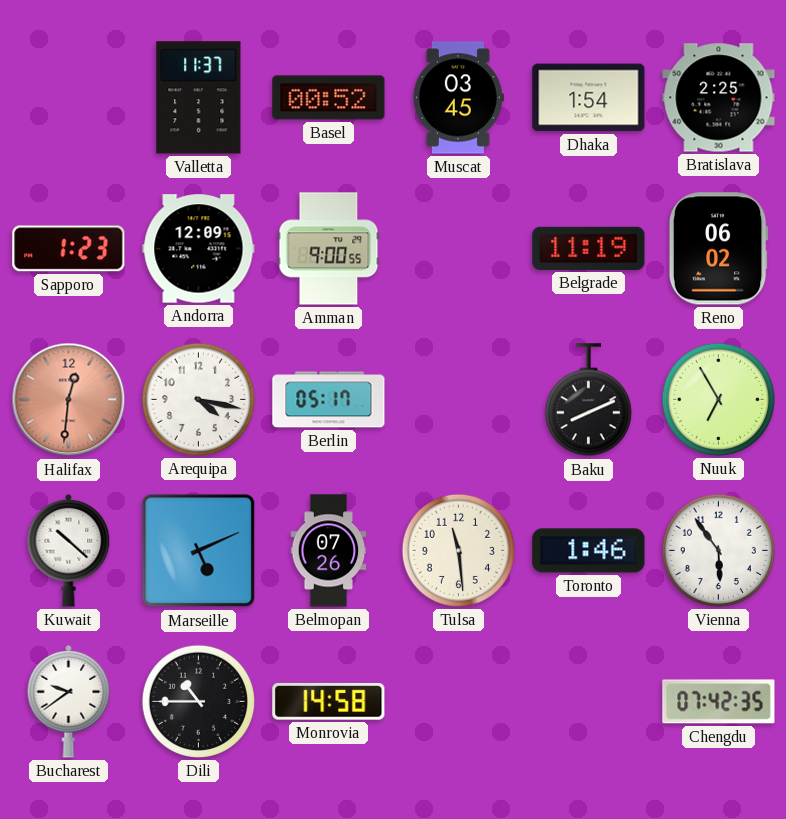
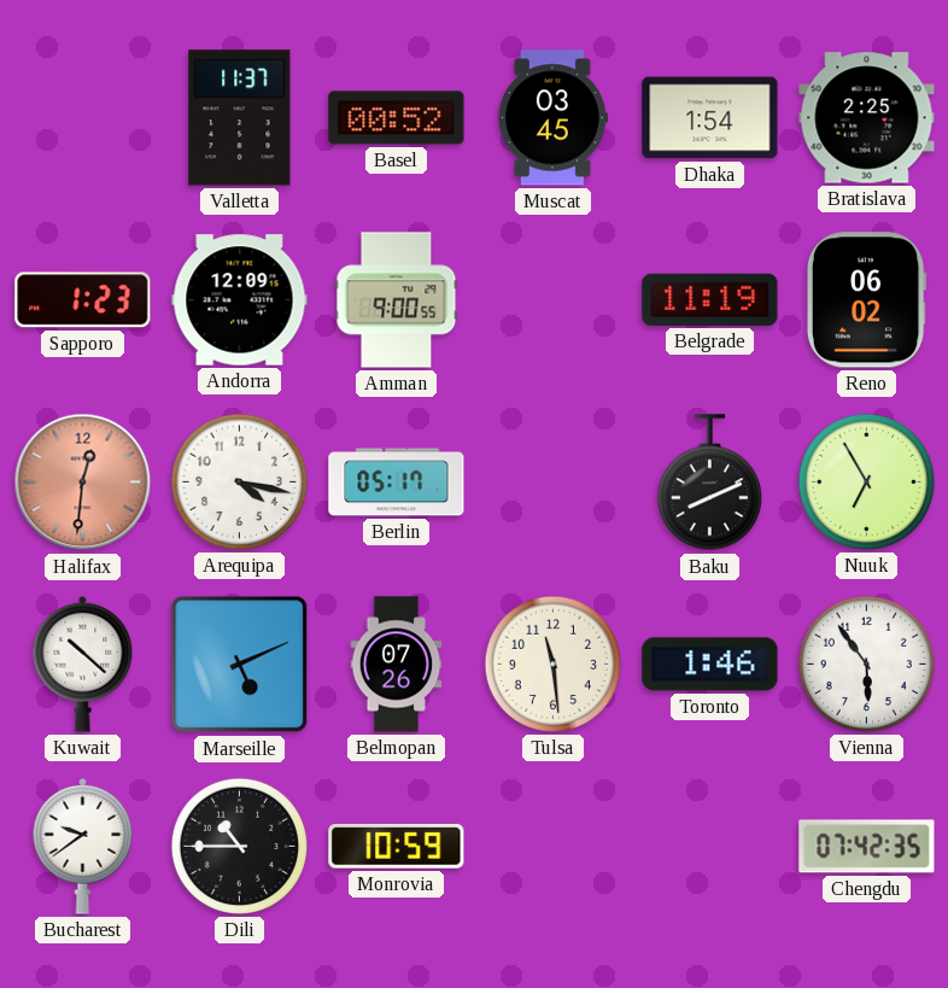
Monrovia: 14:58 -> 10:59 (397, 846)
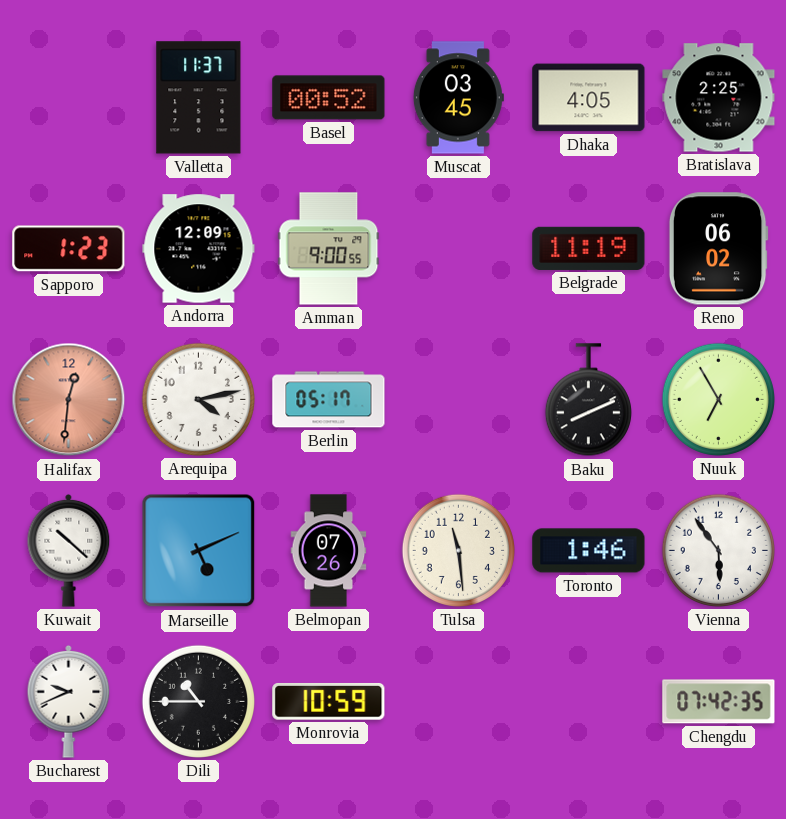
Dhaka: 1:54 -> 4:05 (589, 98)
Arequipa: 4:17 -> 4:13 (198, 399)
Bucharest: 9:39 -> 9:41 (69, 701)
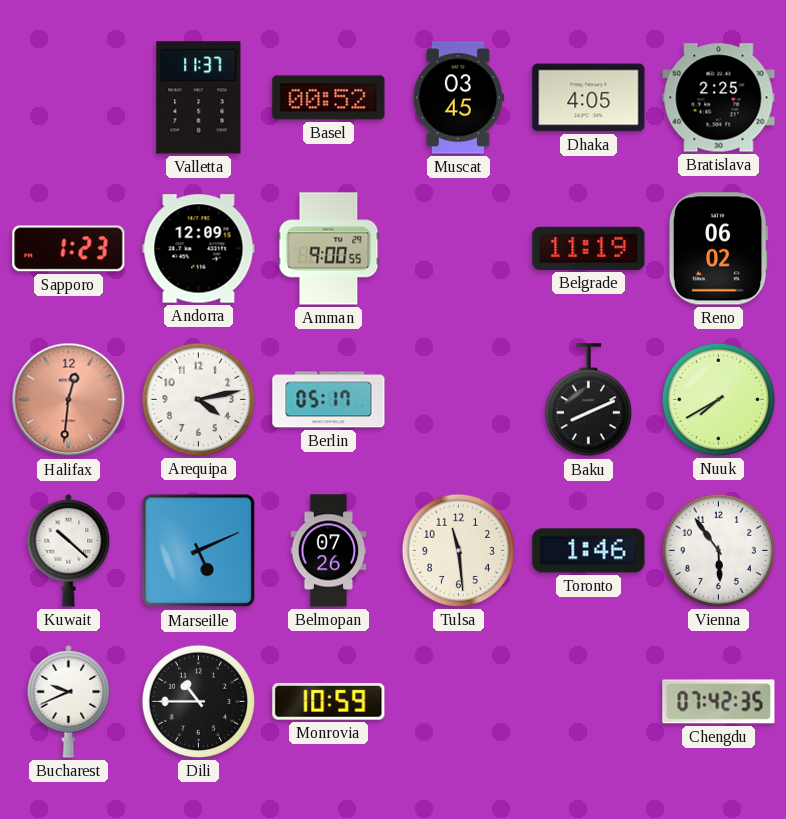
Nuuk: 6:55 -> 7:40 (718, 399)
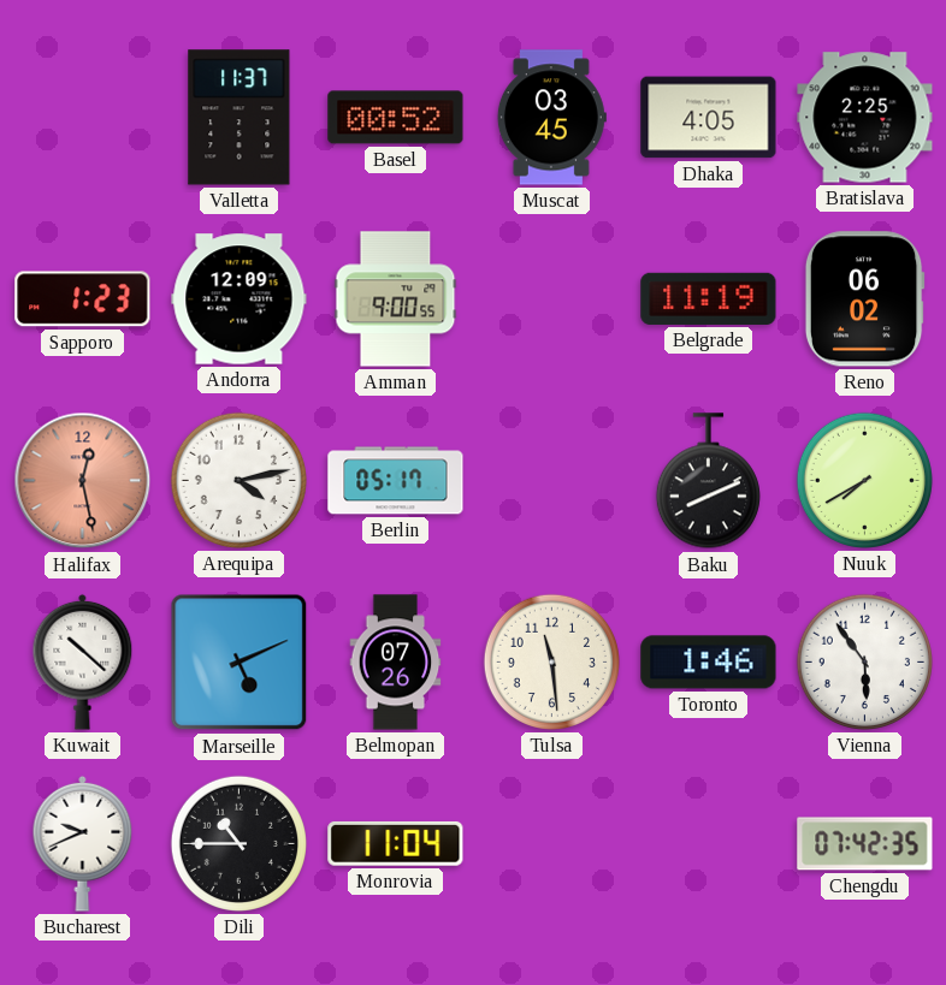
Halifax: 12:31 -> 12:28 (83, 481)
Monrovia: 10:59 -> 11:04 (396, 843)
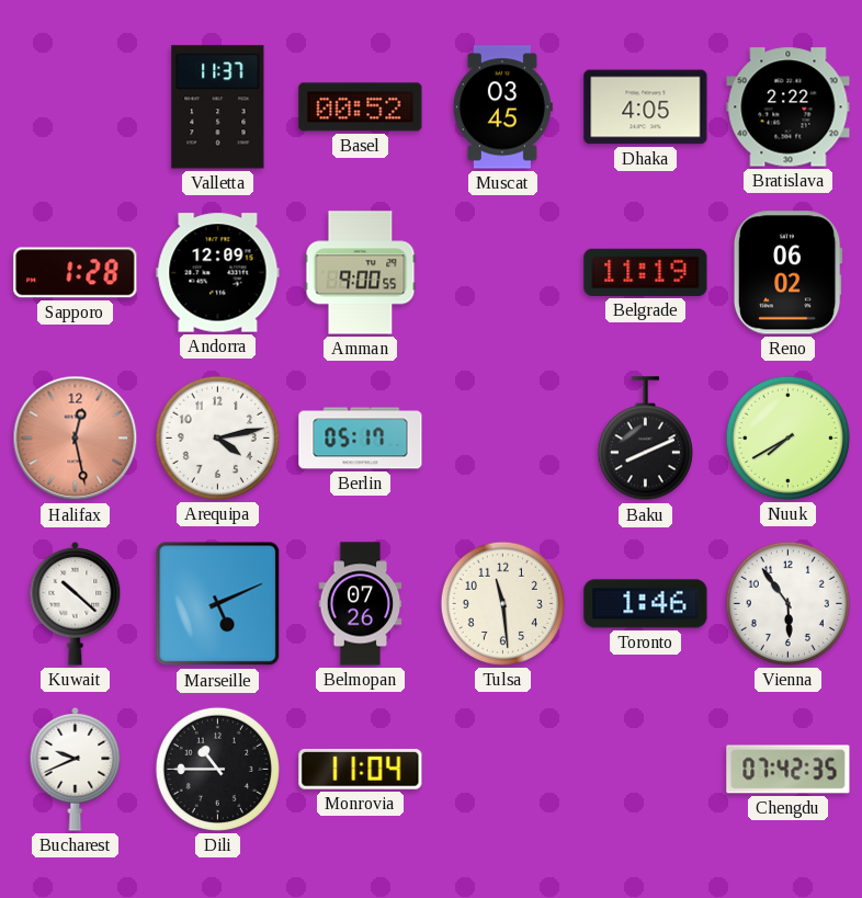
Bratislava: 2:25 -> 2:22 (789, 107)
Sapporo: 1:23 -> 1:28 (76, 273)
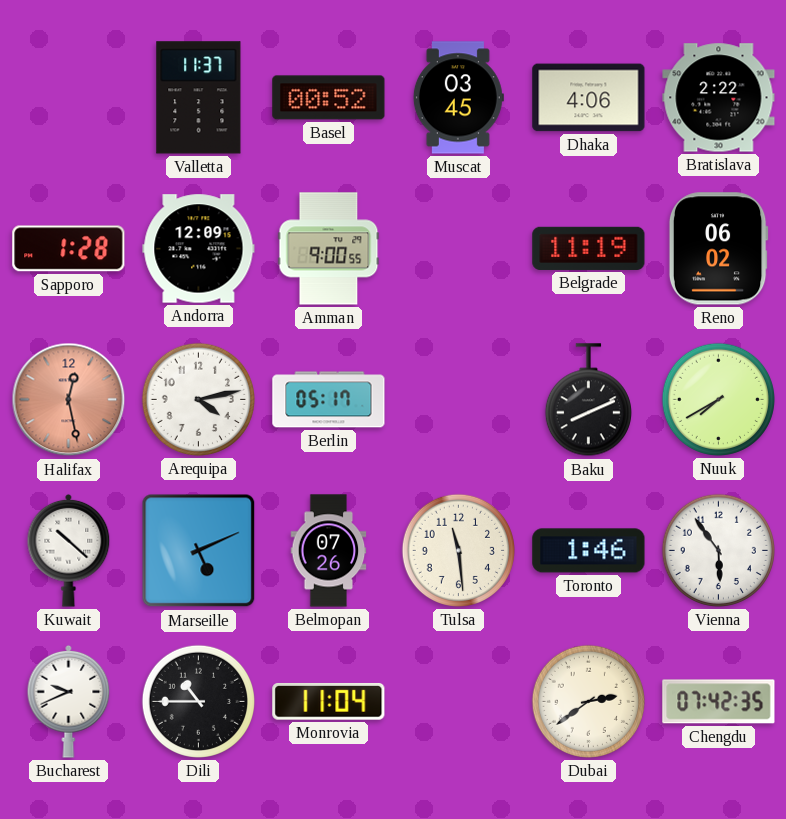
Dhaka: 4:05 -> 4:06 (589, 98)
Dubai: none -> 2:39 (588, 701)
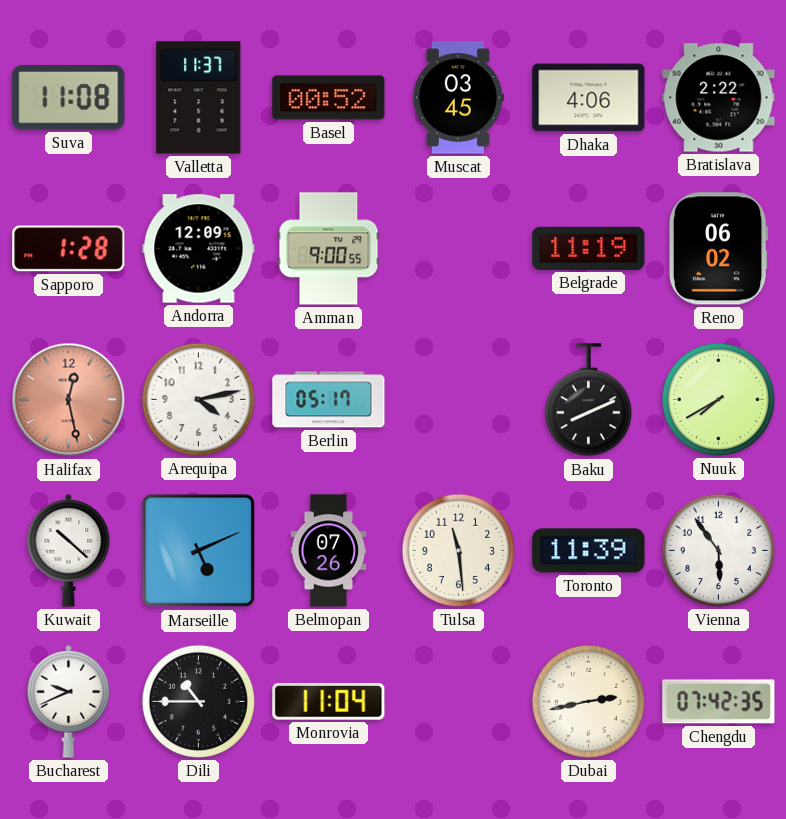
Suva: none -> 11:08 (69, 98)
Toronto: 1:46 -> 11:39 (589, 551)
Dubai: 2:39 -> 2:43 (588, 701)
